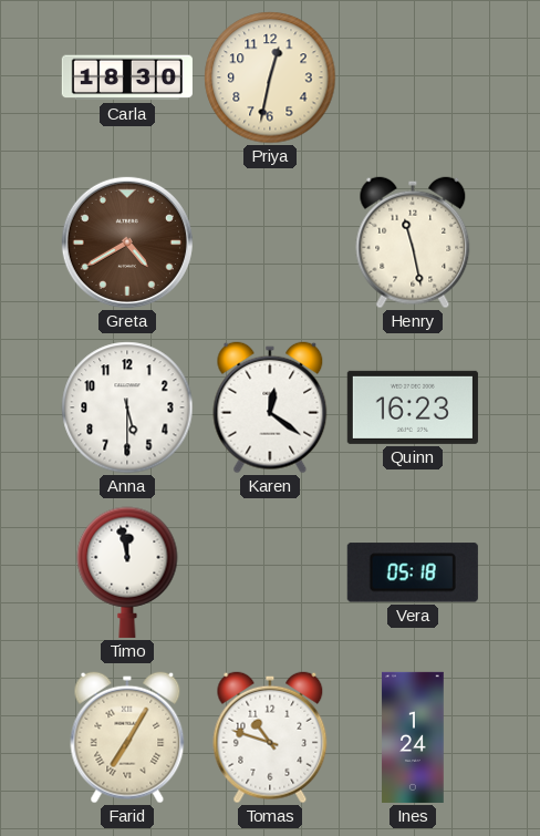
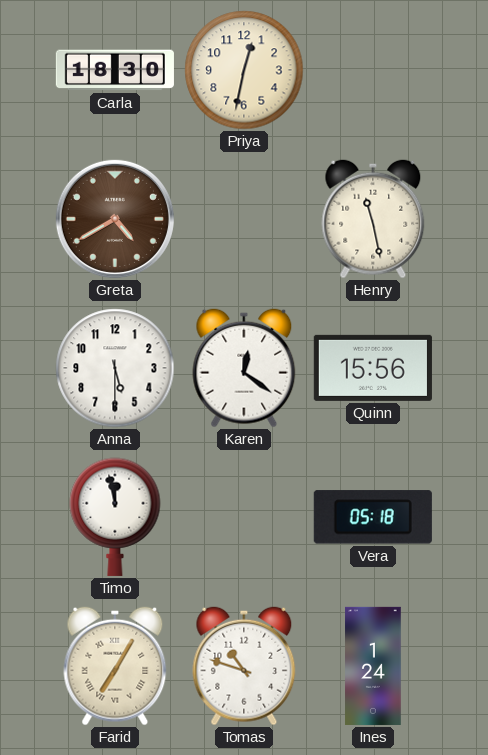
Quinn: 16:23 -> 15:56 (373, 368)
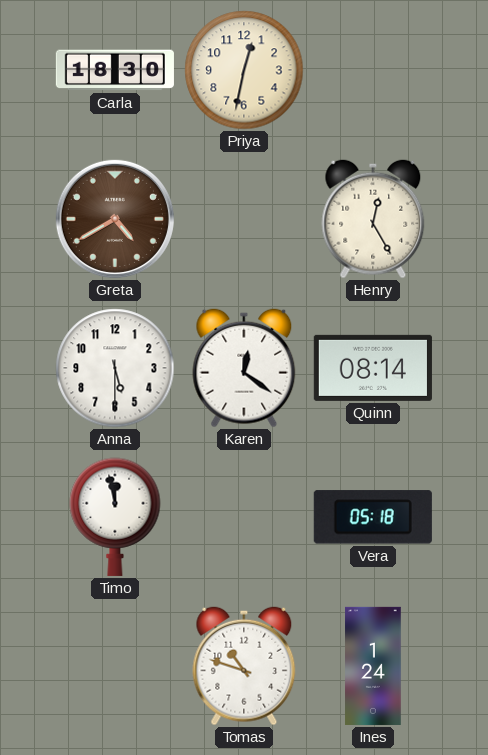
Henry: 11:28 -> 12:25 (373, 219)
Quinn: 15:56 -> 08:14 (373, 368)
Farid: 7:05 -> none (115, 666)
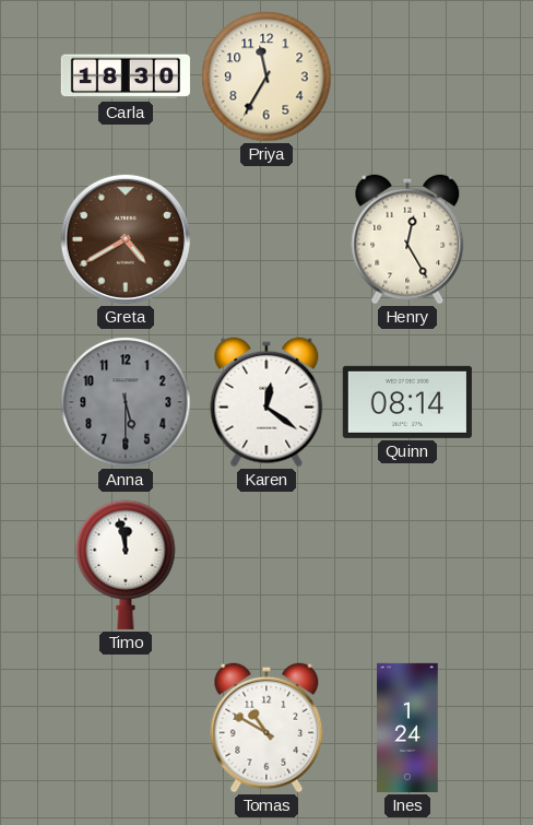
Priya: 12:32 -> 11:35 (266, 76)
Anna dial: white -> grey (126, 402)
Vera: 05:18 -> none (373, 517)
Tomas: 10:48 -> 10:50 (266, 728)
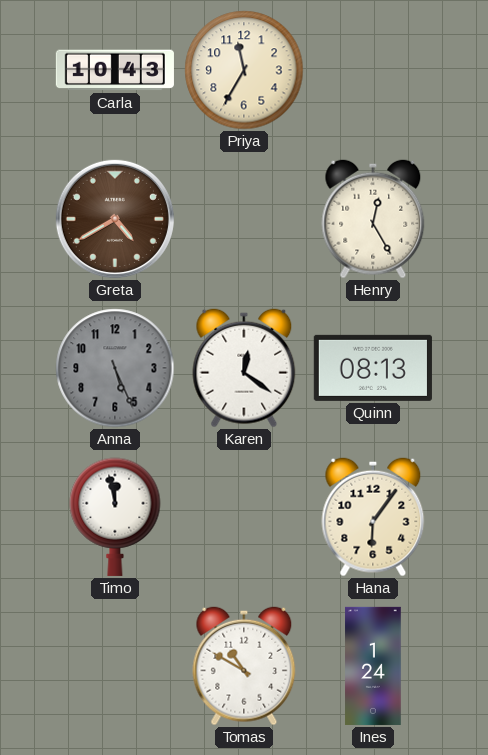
Carla: 18:30 -> 10:43 (115, 70)
Anna: 5:30 -> 5:26 (115, 368)
Quinn: 08:14 -> 08:13 (373, 368)
Hana: none -> 6:06 (373, 517)
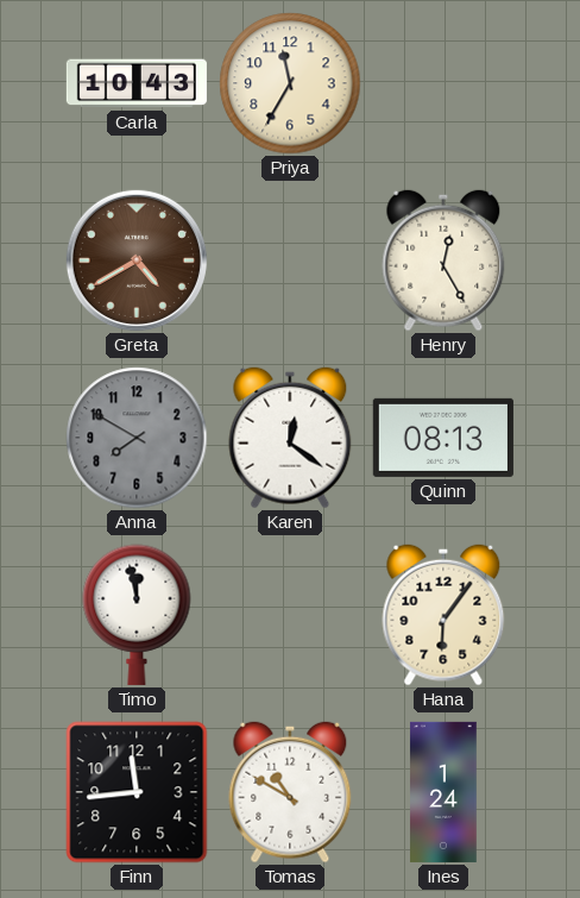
Anna: 5:26 -> 7:50 (137, 438)
Finn: none -> 11:44 (137, 792)
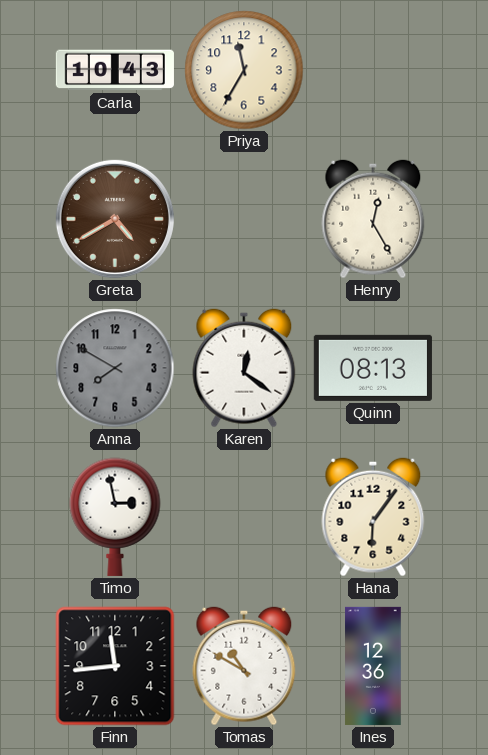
Timo: 11:58 -> 2:58 (115, 517)
Ines: 1:24 -> 12:36 (373, 666)
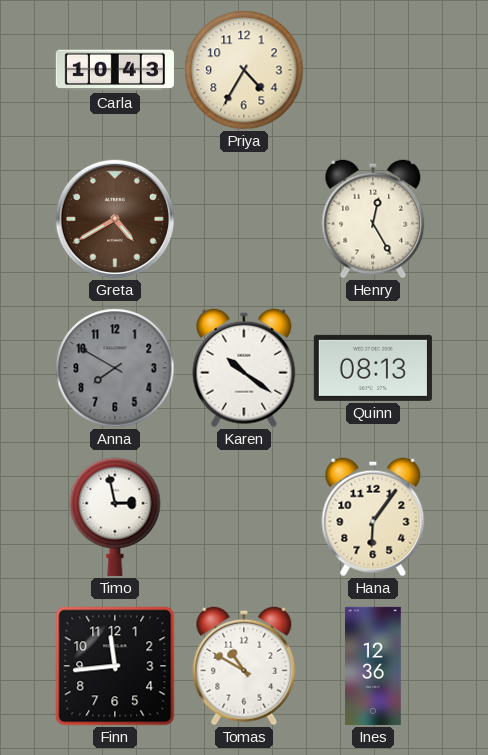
Priya: 11:35 -> 4:35 (244, 70)
Karen: 12:21 -> 10:21 (244, 368)
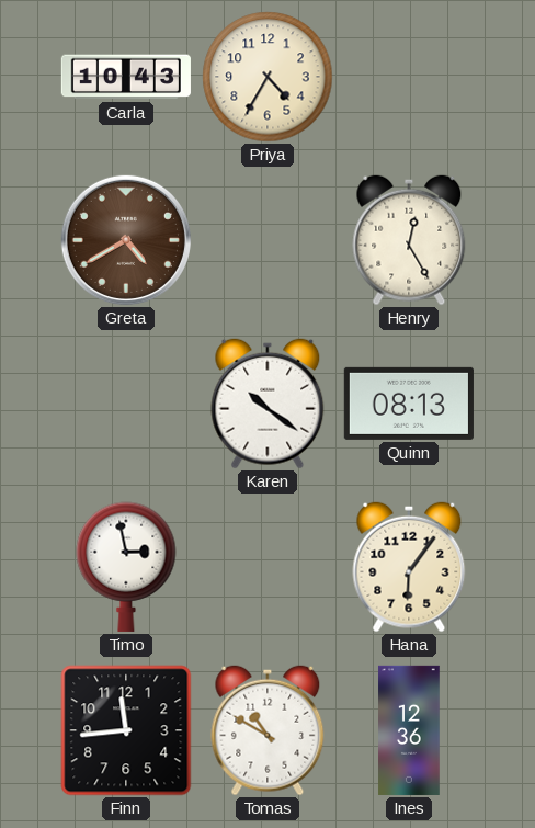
Anna: 7:50 -> none (115, 368)
